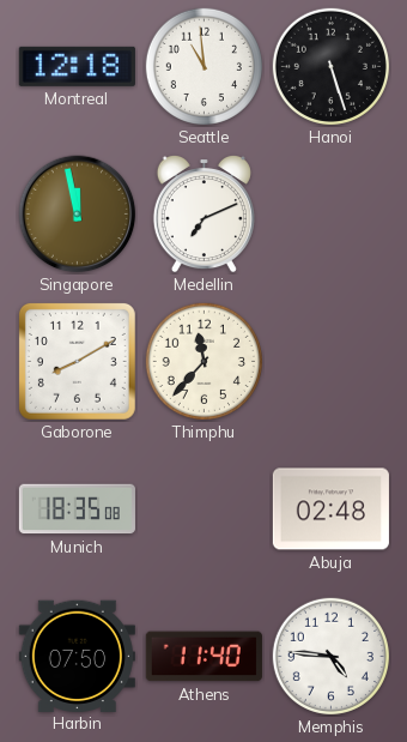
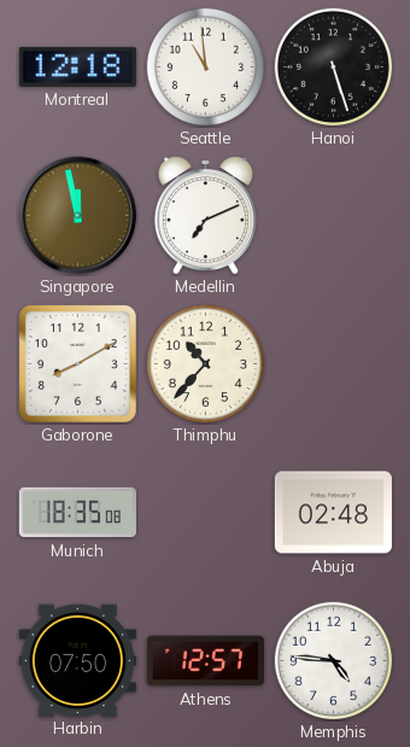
Thimphu: 11:37 -> 10:37 (205, 363)
Athens: 11:40 -> 12:57 (205, 661)
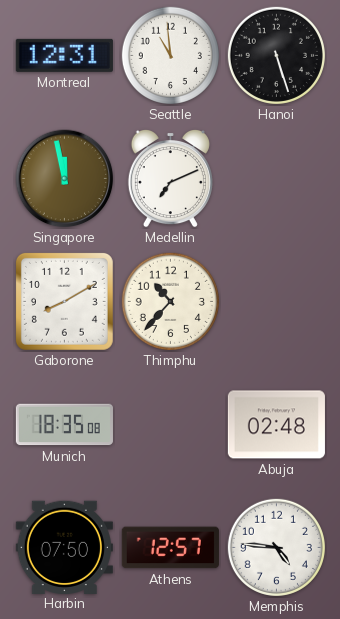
Montreal: 12:18 -> 12:31 (64, 55)
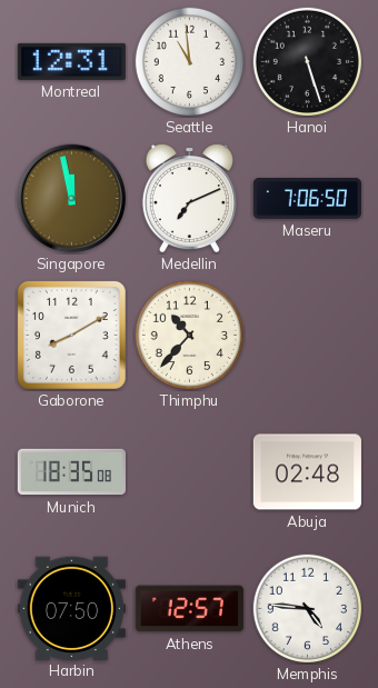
Maseru: none -> 7:06 (307, 199)
